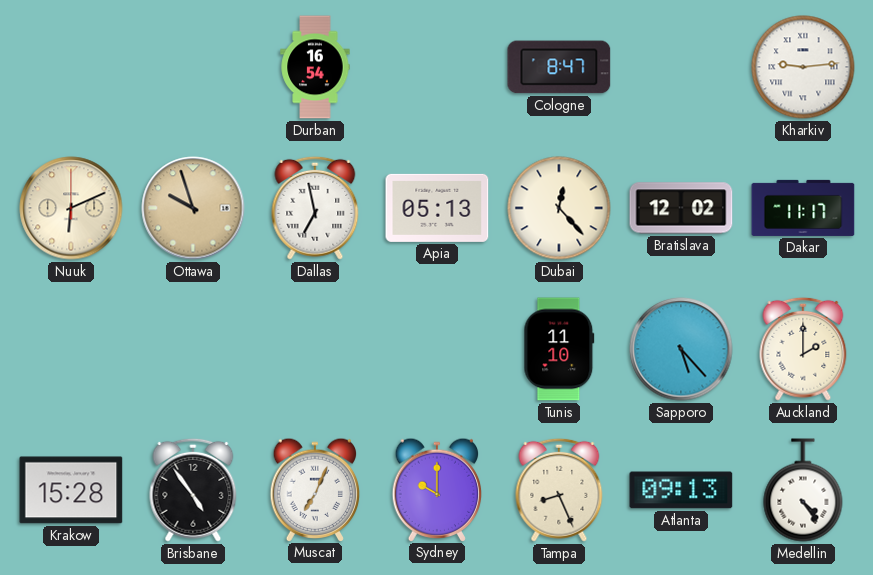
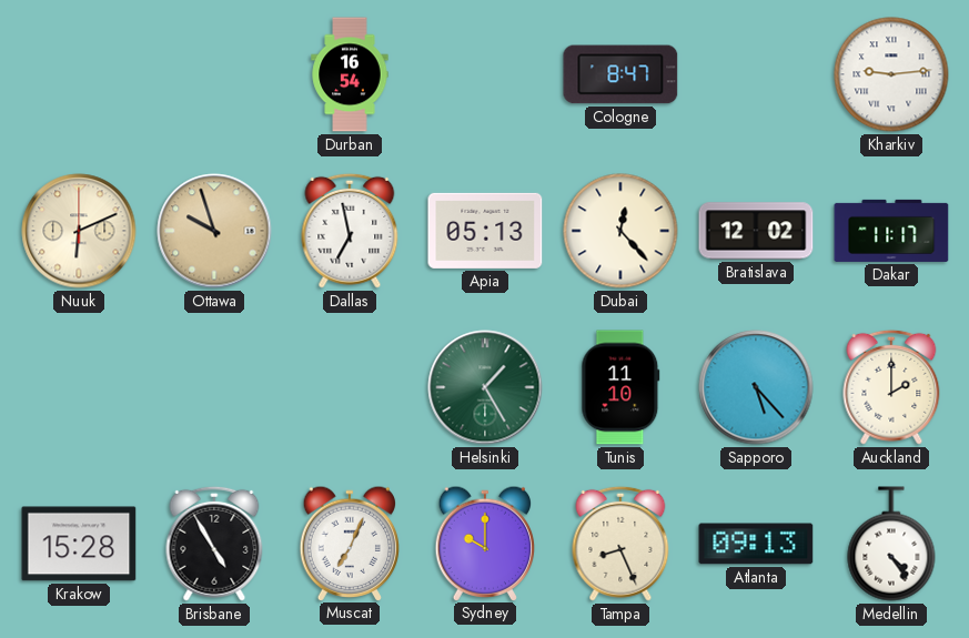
Helsinki: none -> 1:25 (485, 387)
Brisbane: 4:54 -> 4:55 (214, 544)
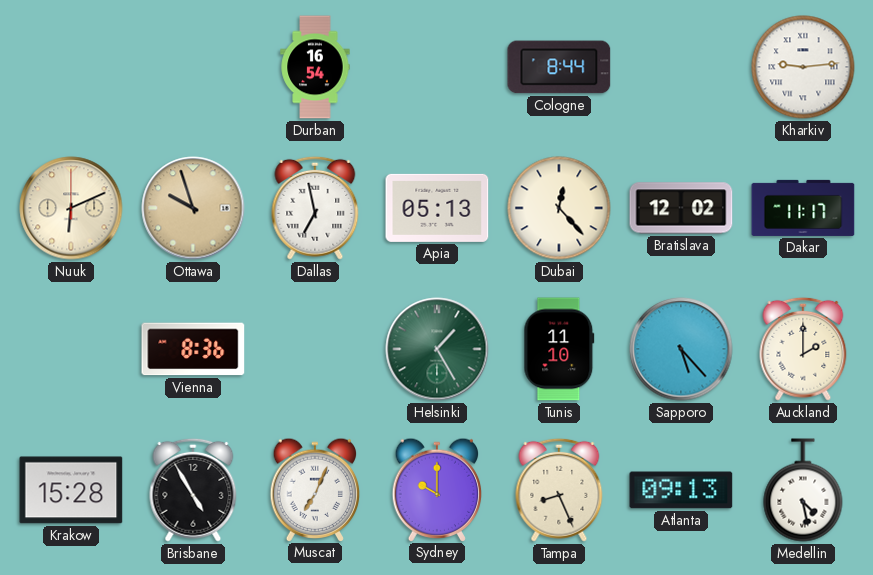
Cologne: 8:47 -> 8:44 (559, 67)
Vienna: none -> 8:36 (193, 349)
Medellin: 4:24 -> 4:28 (803, 490)
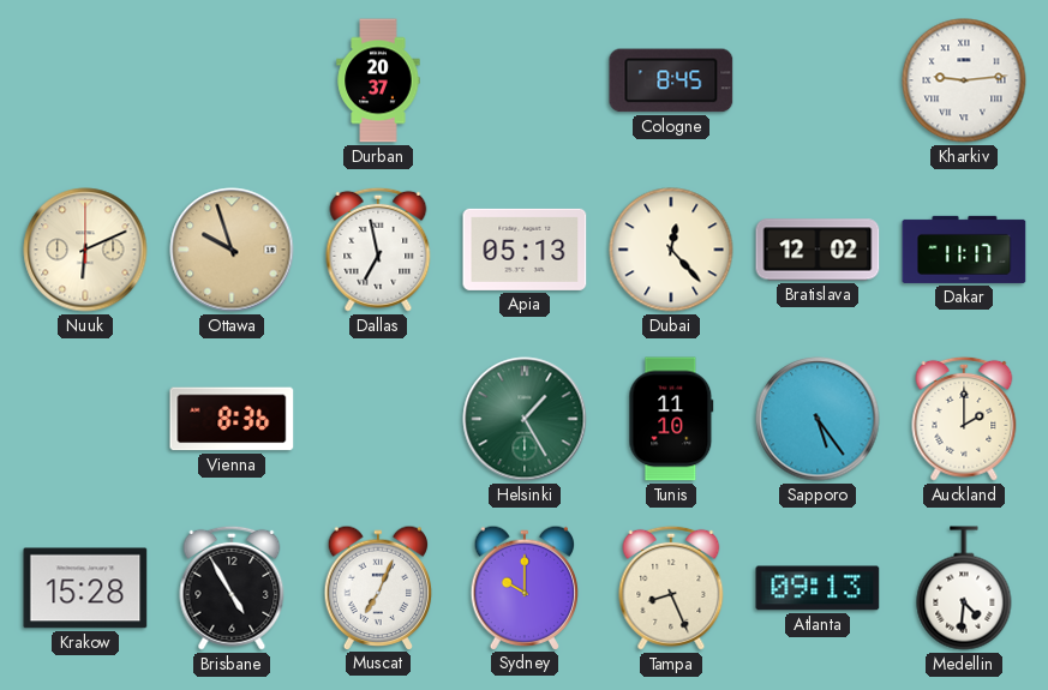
Durban: 16:54 -> 20:37 (378, 80)
Cologne: 8:44 -> 8:45 (671, 80)
Sapporo: 5:23 -> 5:24 (818, 419)
Medellin: 4:28 -> 4:31 (964, 588)
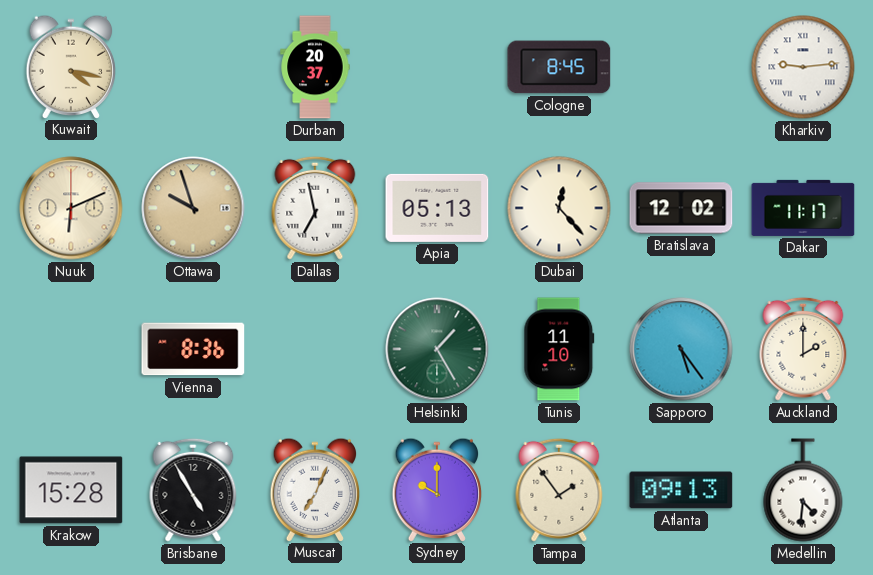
Kuwait: none -> 4:17 (71, 66)
Tampa: 8:26 -> 1:54 (559, 490)
